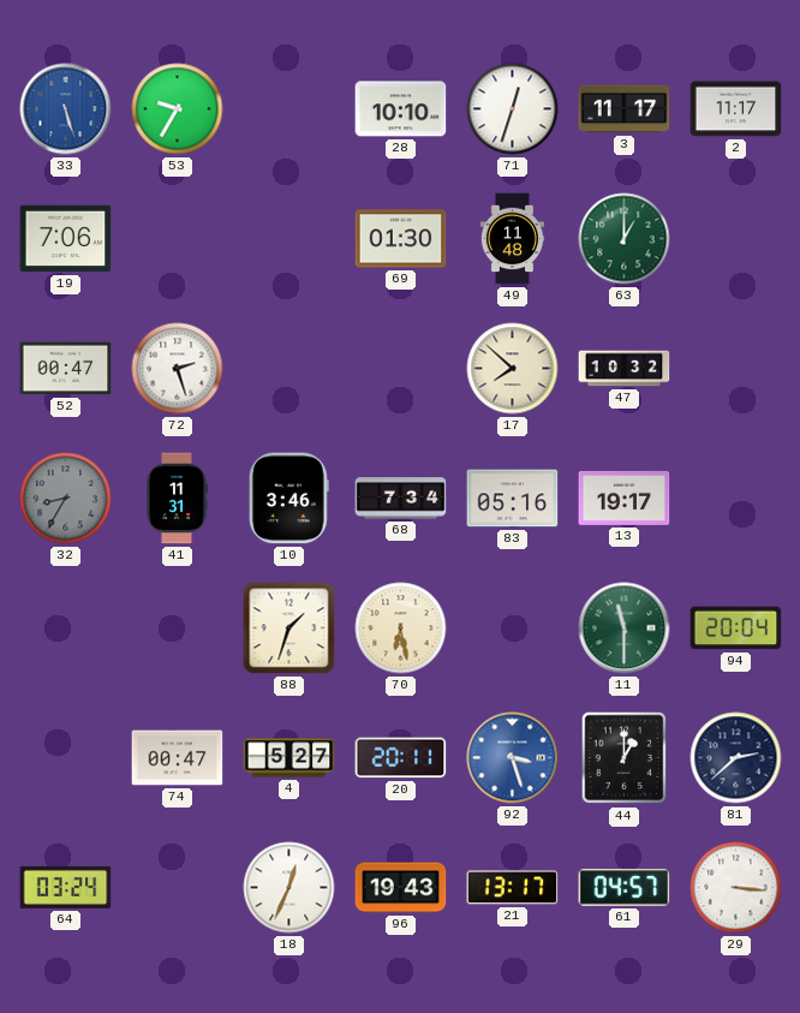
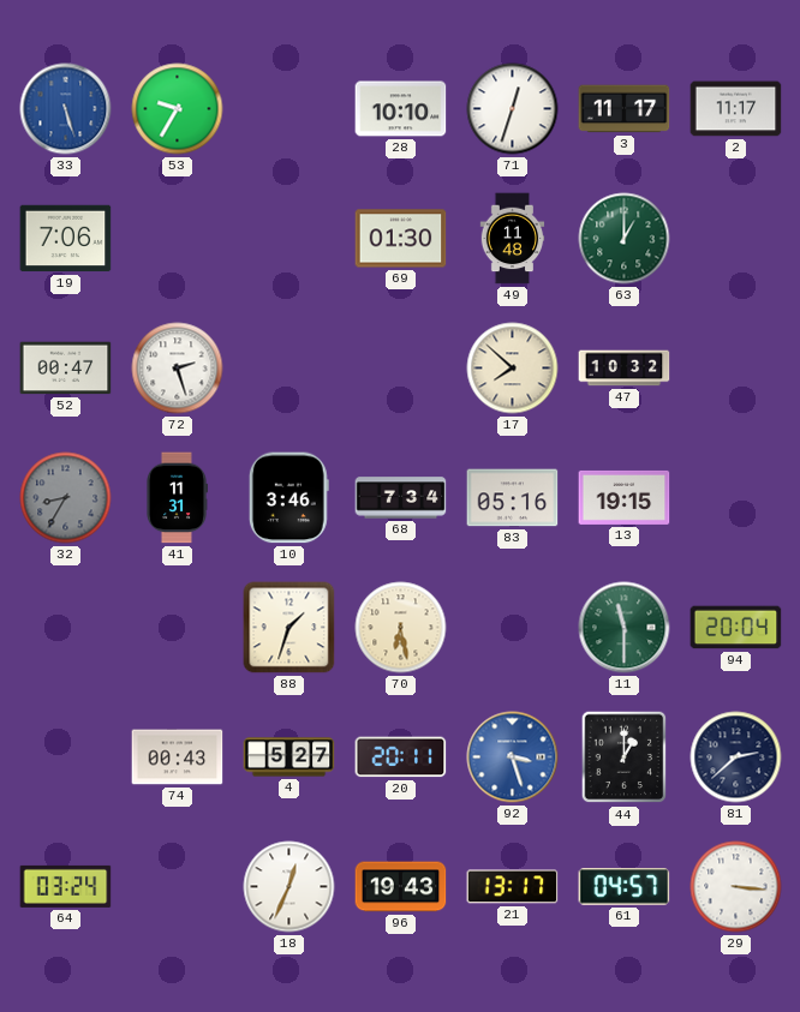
13: 19:17 -> 19:15 (625, 497)
74: 00:47 -> 00:43 (178, 757)
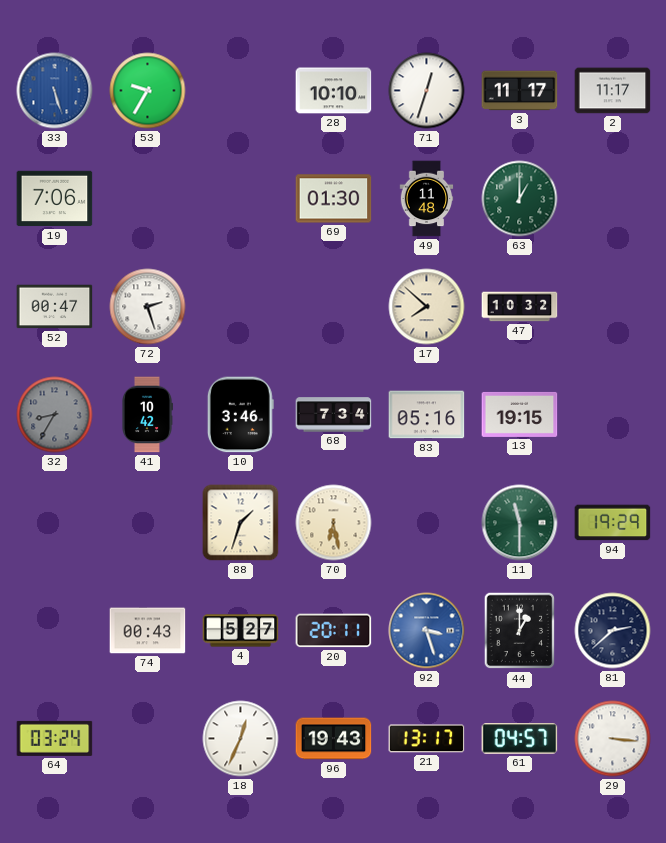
41: 11:31 -> 10:42 (148, 415)
94: 20:04 -> 19:29 (613, 523)
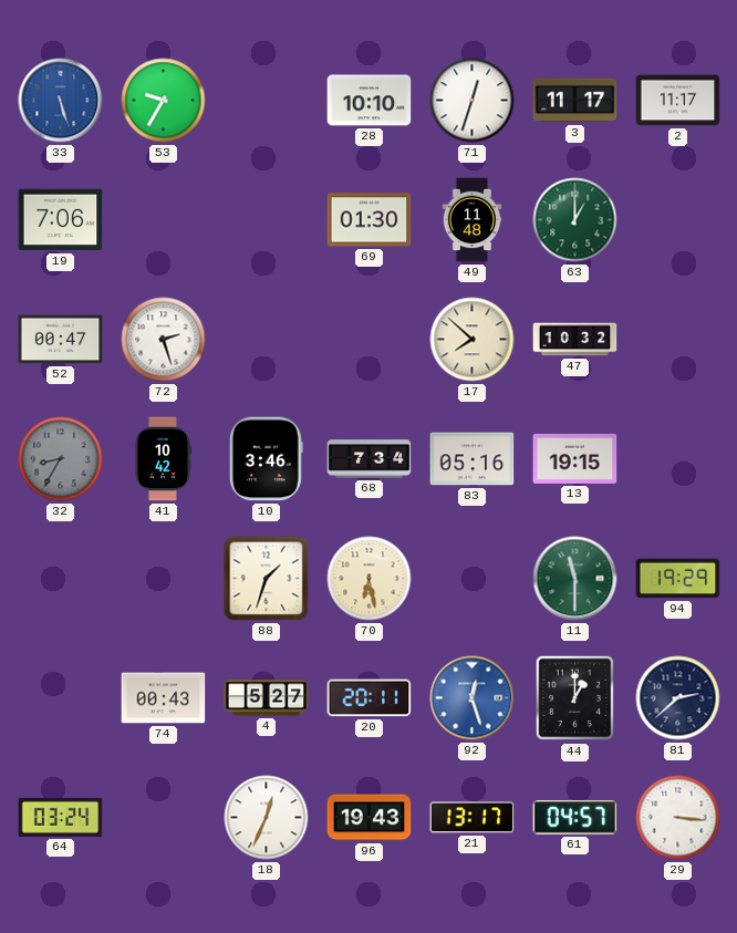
92: 3:27 -> 12:27 (473, 698)
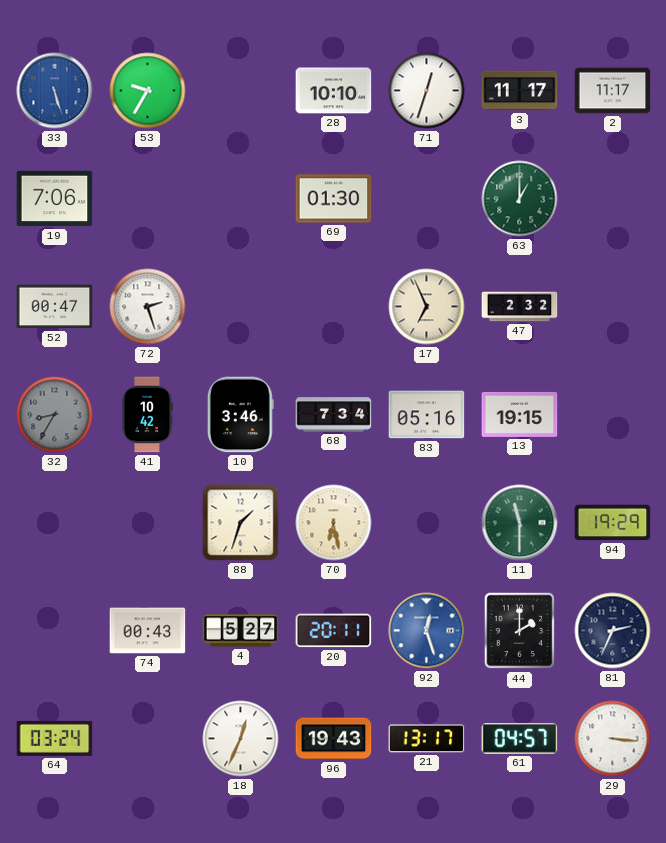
49: 11:48 -> none (473, 220)
17: 7:52 -> 6:56 (427, 307)
47: 10:32 -> 2:32 (520, 307)
44: 1:00 -> 2:00 (520, 631)
81: 2:38 -> 2:34 (613, 631)
